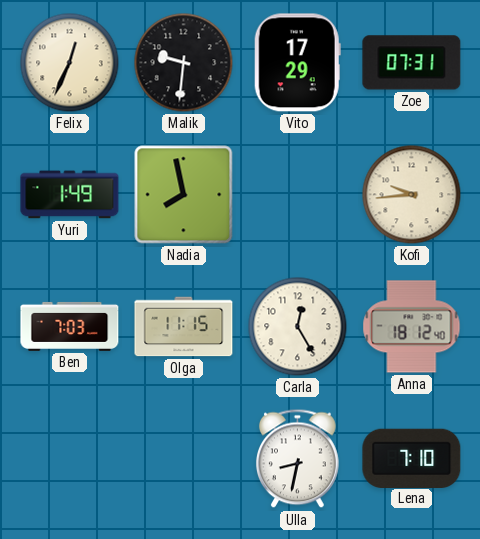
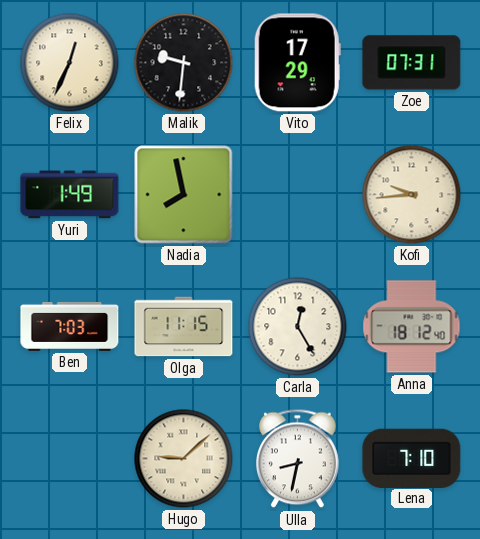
Hugo: none -> 9:08 (184, 459)
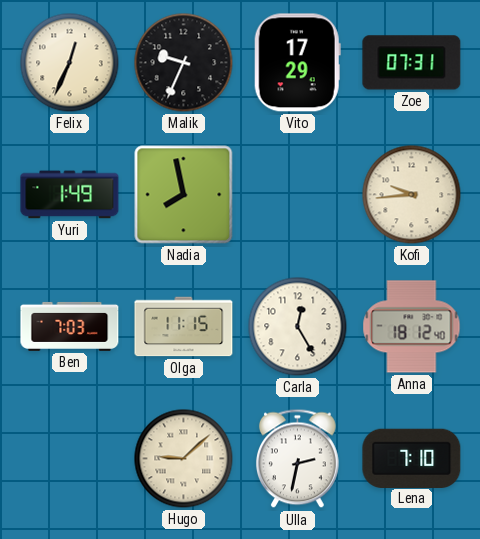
Malik: 9:31 -> 9:34 (184, 63)
Ulla: 8:32 -> 2:32 (297, 459)
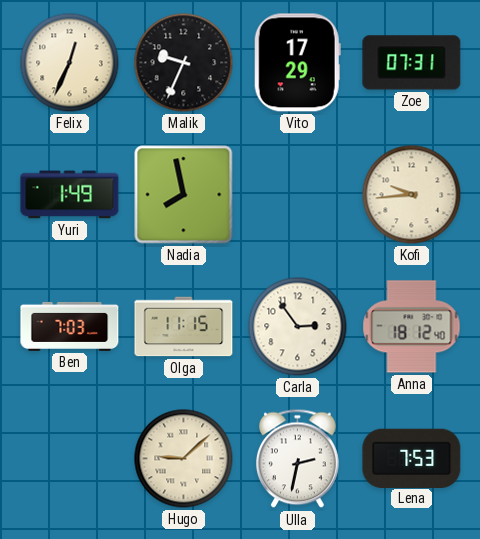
Carla: 12:25 -> 2:54 (298, 327)
Lena: 7:10 -> 7:53 (412, 458)
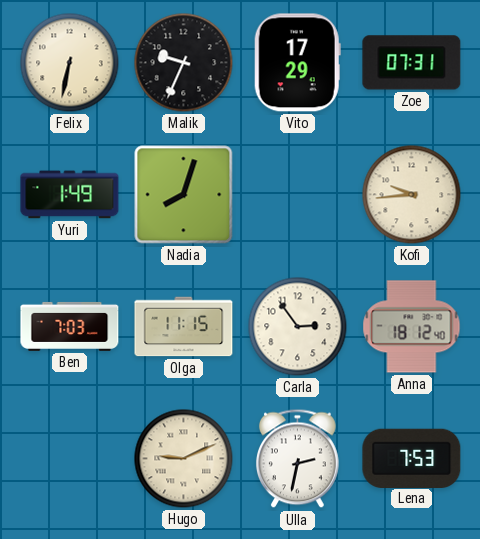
Felix: 12:34 -> 6:32 (70, 63)
Nadia: 7:58 -> 8:03 (184, 195)
Hugo: 9:08 -> 9:11 (184, 459)
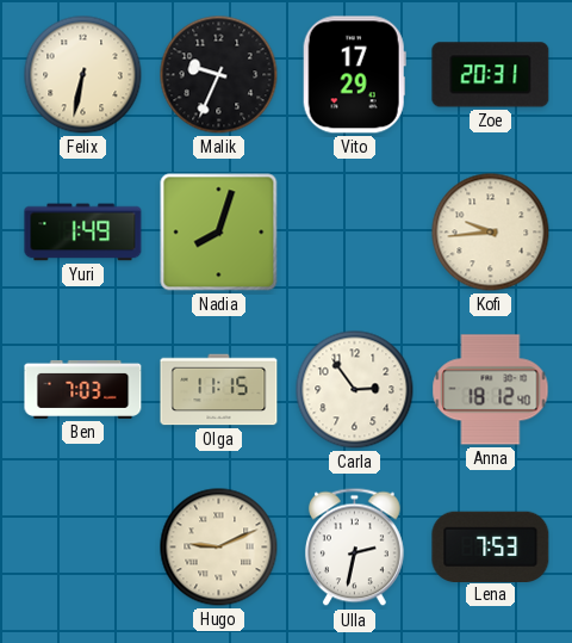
Zoe: 07:31 -> 20:31 (491, 75)
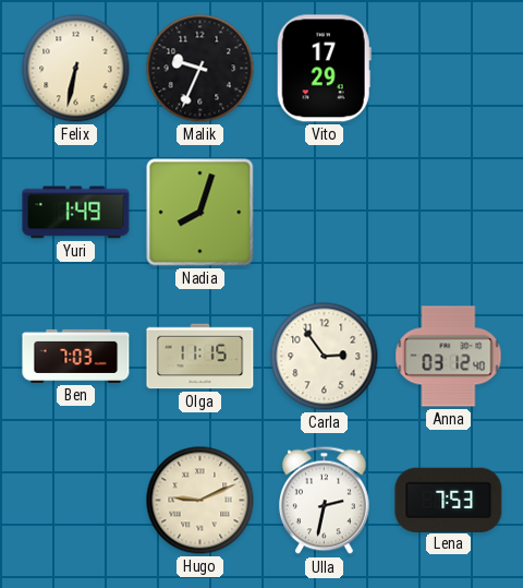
Zoe: 20:31 -> none (491, 75)
Kofi: 9:44 -> none (491, 233)
Anna: 18:12 -> 03:12 (449, 357)
